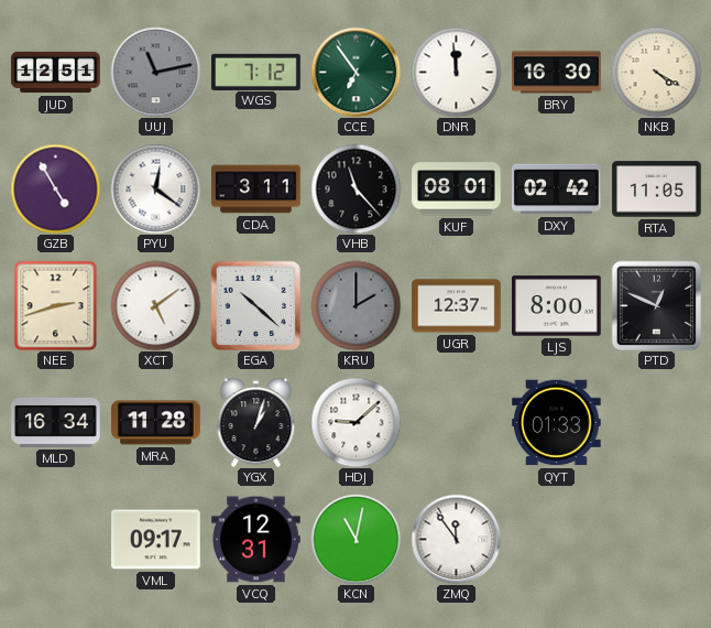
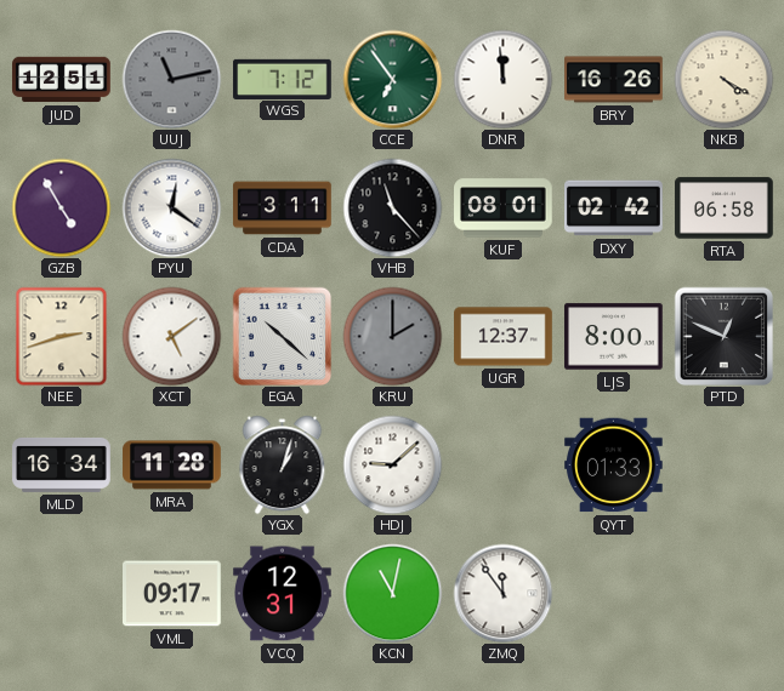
BRY: 16:30 -> 16:26 (614, 80)
RTA: 11:05 -> 06:58 (725, 209)
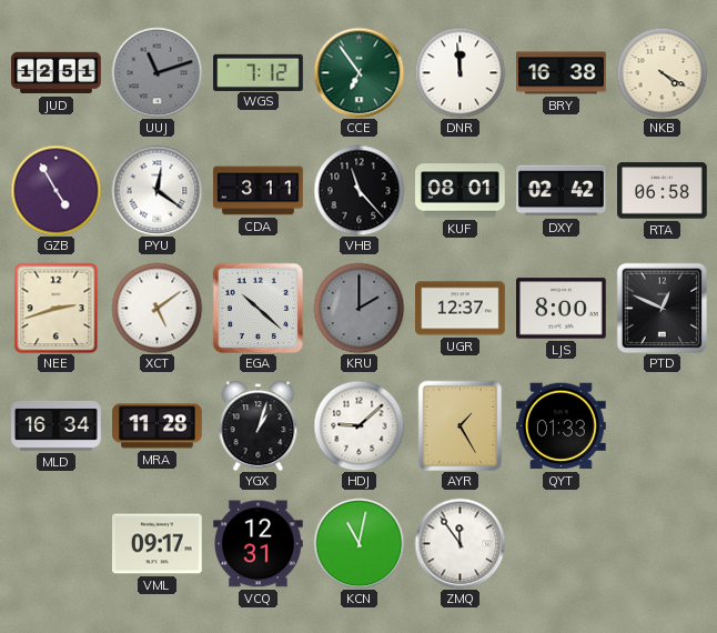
UUJ: 11:13 -> 11:12 (156, 72)
BRY: 16:26 -> 16:38 (562, 73)
AYR: none -> 1:25 (461, 425)
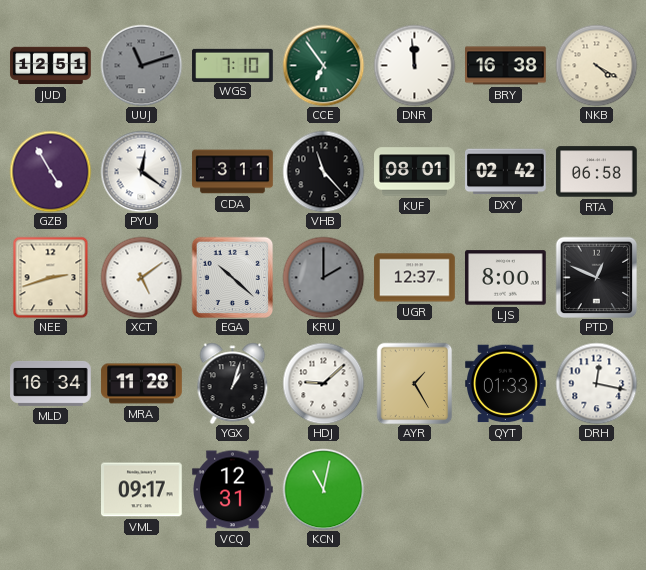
WGS: 7:12 -> 7:10 (233, 65)
DRH: none -> 12:17 (596, 383)
ZMQ: 11:54 -> none (460, 543)
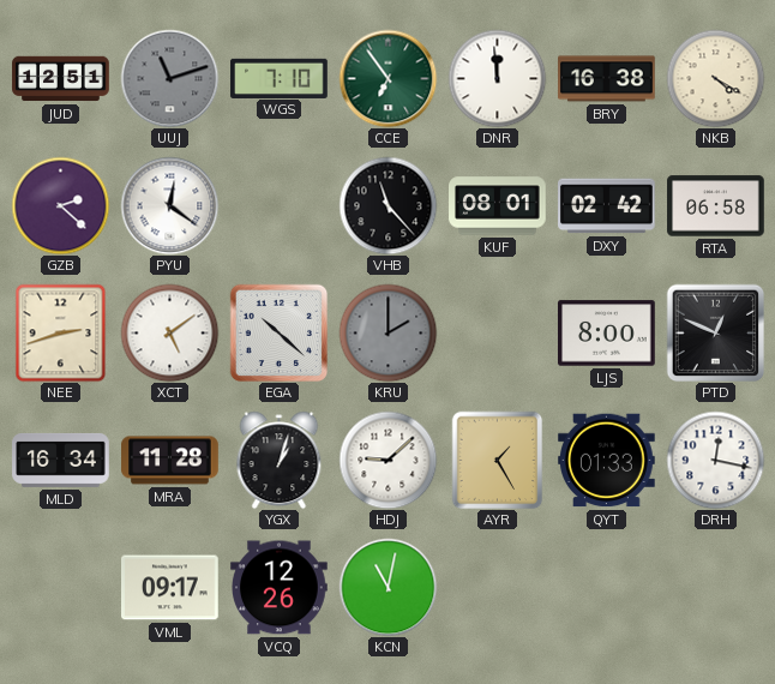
GZB: 4:55 -> 2:22 (60, 205)
CDA: 3:11 -> none (233, 172)
UGR: 12:37 -> none (415, 278)
VCQ: 12:31 -> 12:26 (280, 588)
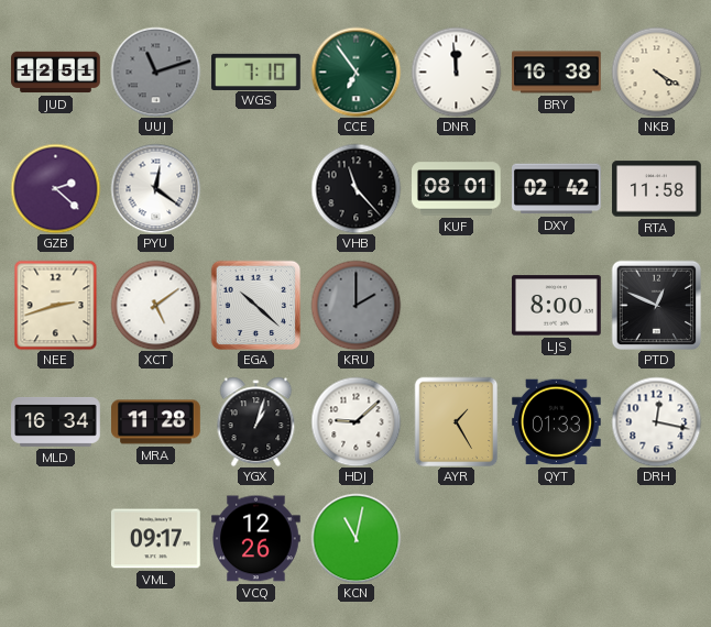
RTA: 06:58 -> 11:58 (657, 189)
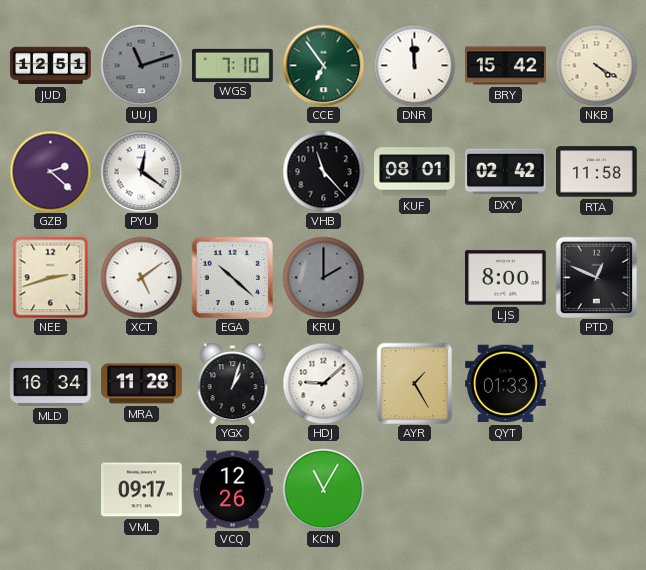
BRY: 16:38 -> 15:42 (506, 66)
DRH: 12:17 -> none (656, 421)
KCN: 11:02 -> 11:05 (323, 489)
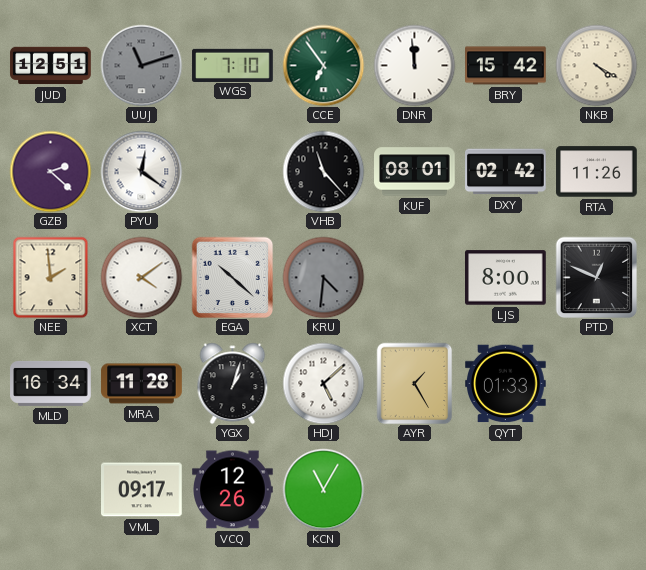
RTA: 11:58 -> 11:26 (597, 172)
NEE: 2:42 -> 1:59 (51, 277)
XCT: 5:09 -> 4:09 (141, 277)
KRU: 2:00 -> 4:31 (323, 277)
HDJ: 9:08 -> 5:08 (323, 383)
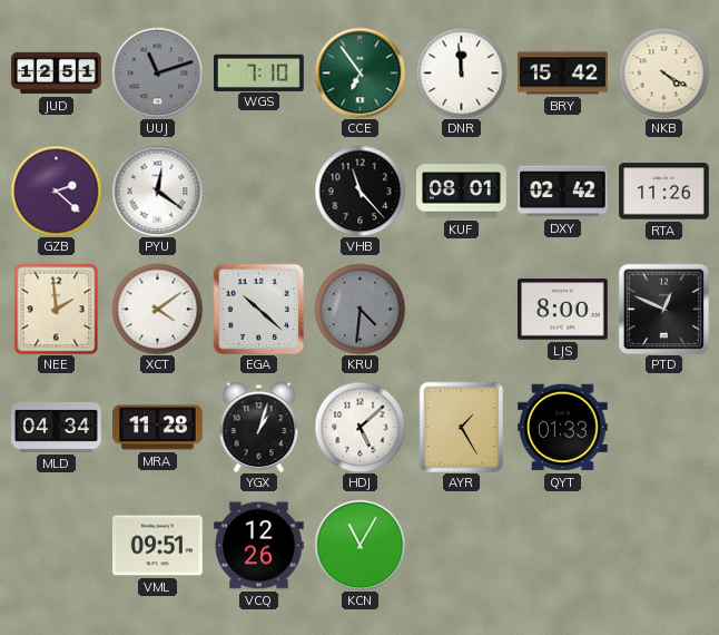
MLD: 16:34 -> 04:34 (57, 427)
VML: 09:17 -> 09:51 (158, 546)
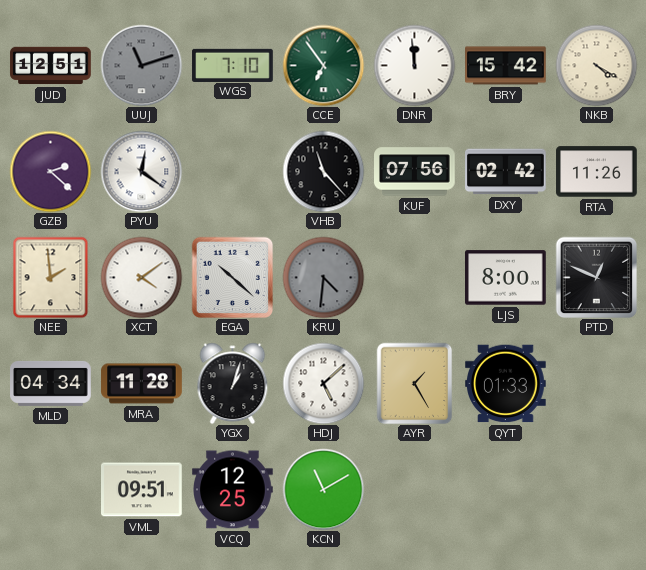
KUF: 08:01 -> 07:56 (415, 172)
VCQ: 12:26 -> 12:25 (233, 490)
KCN: 11:05 -> 11:10 (323, 489)
